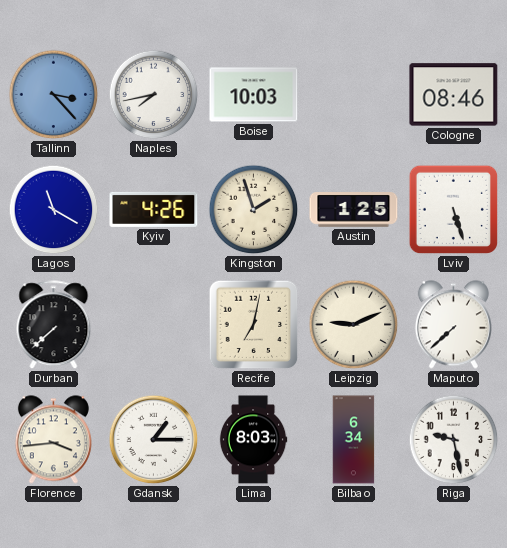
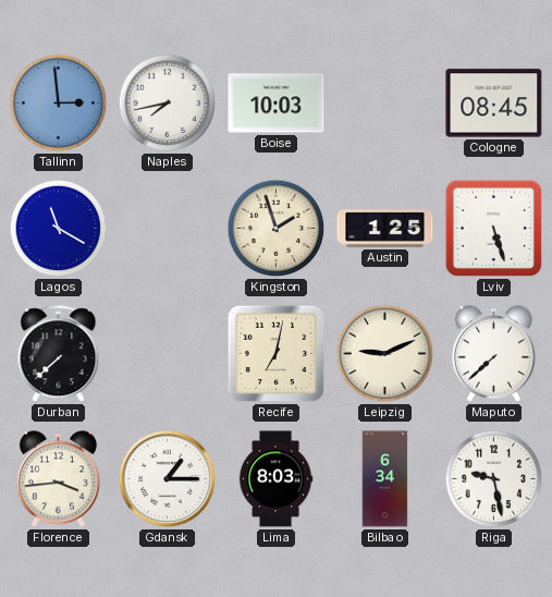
Tallinn: 3:23 -> 2:59 (59, 103)
Cologne: 08:46 -> 08:45 (494, 103)
Kyiv: 4:26 -> none (154, 209)
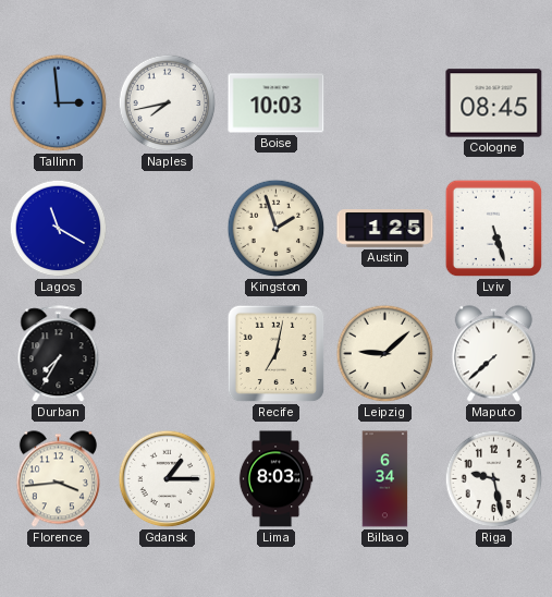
Durban: 7:38 -> 7:35 (59, 354)
Leipzig: 9:11 -> 9:08 (385, 354)
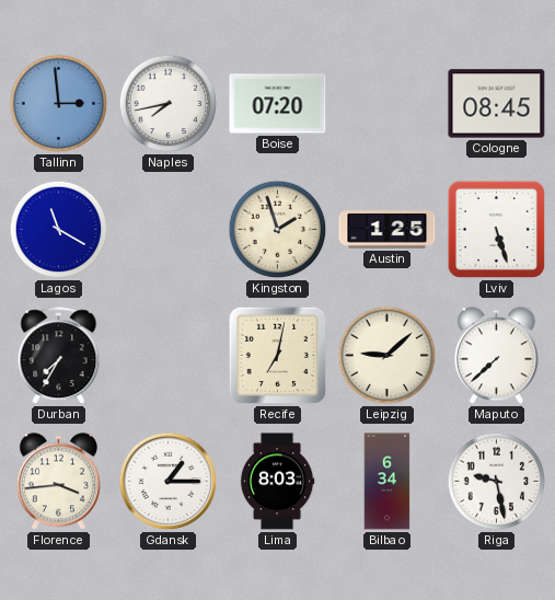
Boise: 10:03 -> 07:20 (278, 104)
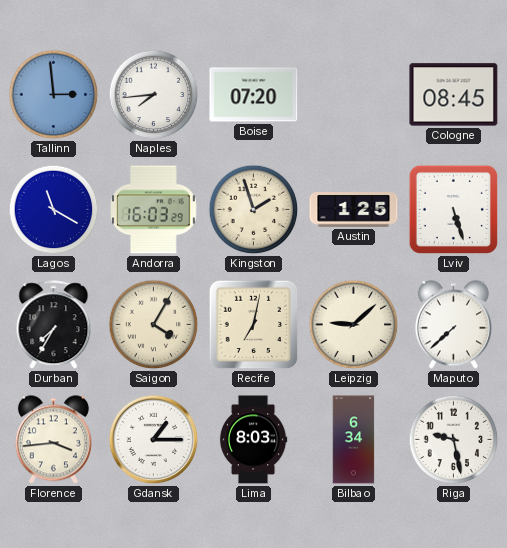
Naples: 7:43 -> 7:44 (154, 95)
Andorra: none -> 16:03 (154, 210)
Saigon: none -> 4:05 (154, 325)
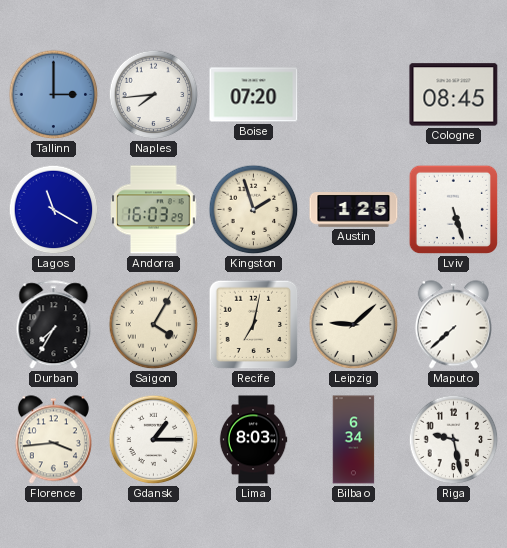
Tallinn: 2:59 -> 3:00 (54, 95)
